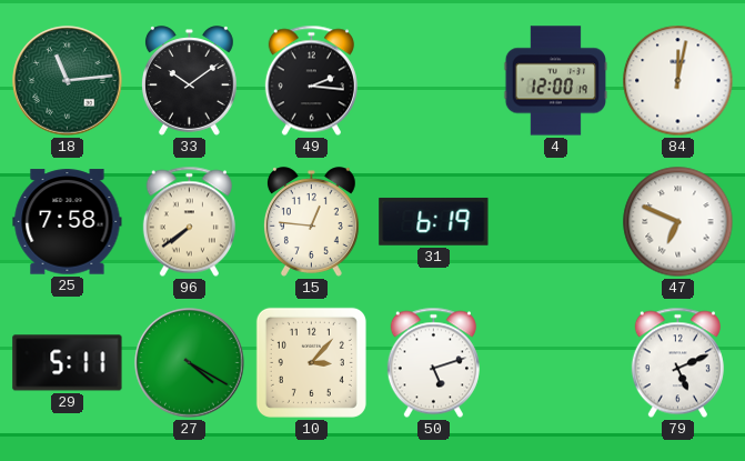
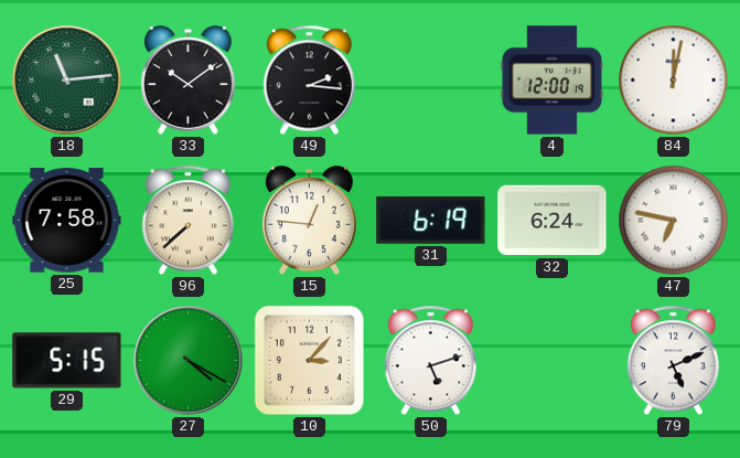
96: 7:39 -> 7:38 (187, 221)
32: none -> 6:24 (553, 221)
47: 6:49 -> 6:47 (674, 221)
29: 5:11 -> 5:15 (67, 361)
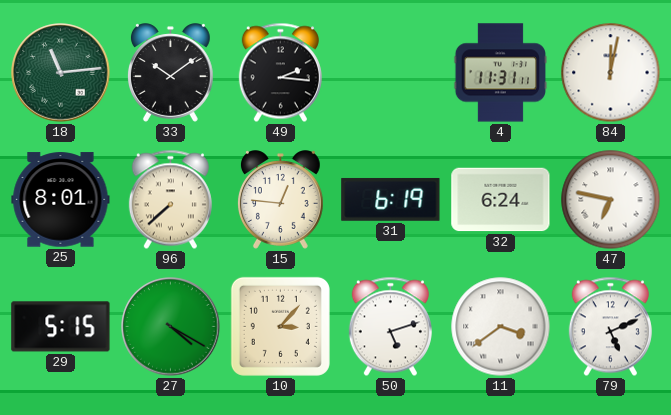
4: 12:00 -> 11:31 (501, 73)
25: 7:58 -> 8:01 (61, 200)
11: none -> 3:39 (501, 327)
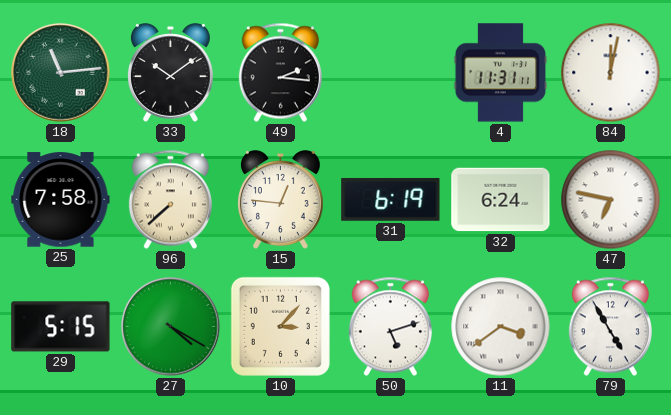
25: 8:01 -> 7:58 (61, 200)
79: 5:11 -> 4:55 (610, 327)
